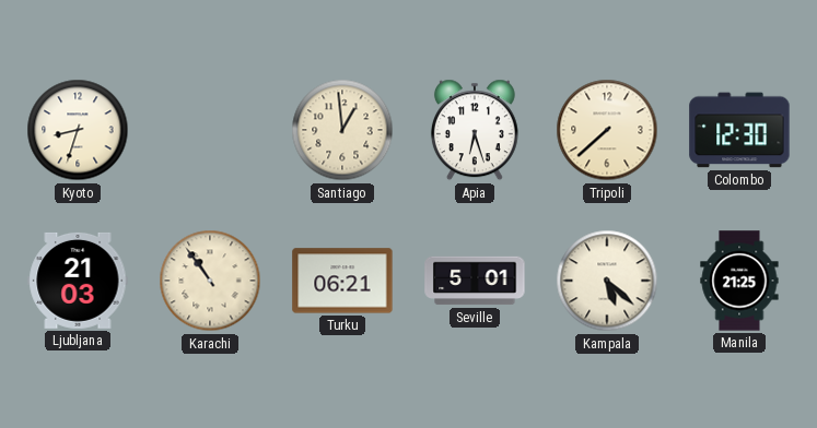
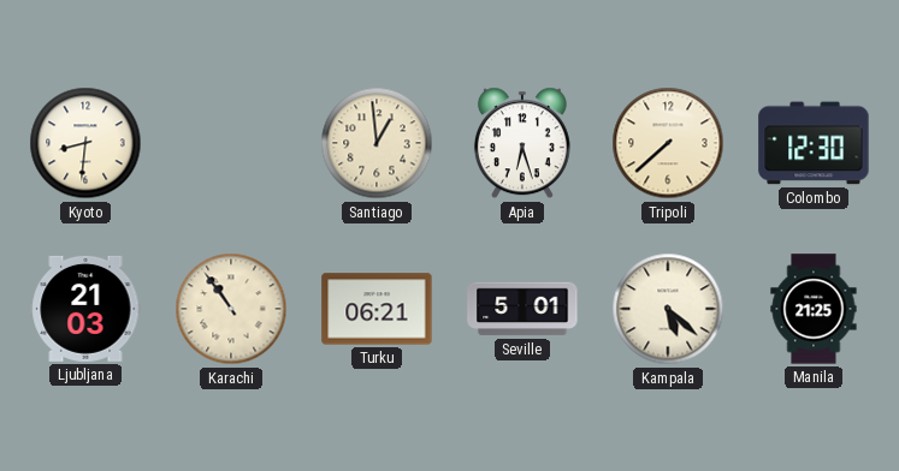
Kyoto: 8:33 -> 8:31 (85, 143)
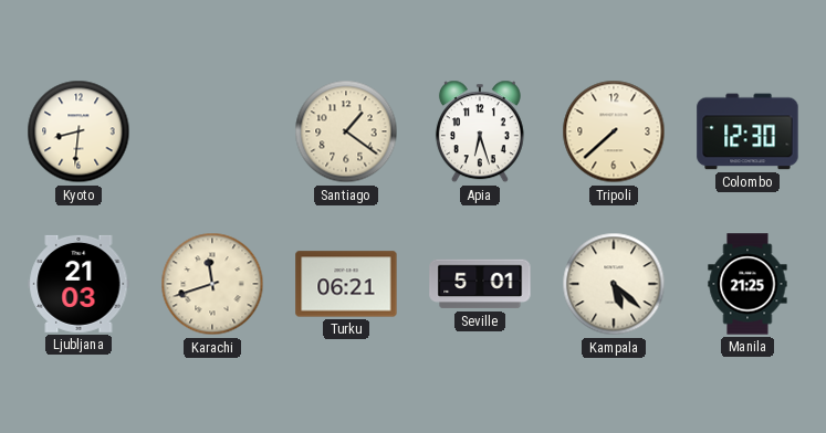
Santiago: 12:59 -> 1:21 (346, 131)
Karachi: 10:54 -> 11:42 (212, 284)
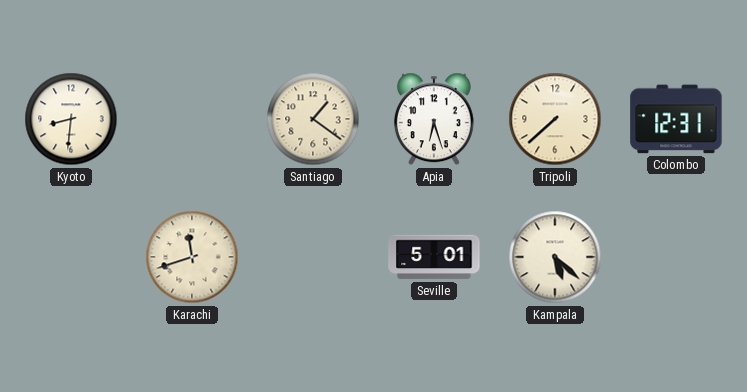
Colombo: 12:30 -> 12:31 (676, 119)
Ljubljana: 21:03 -> none (79, 284)
Turku: 06:21 -> none (346, 284)
Manila: 21:25 -> none (747, 284)
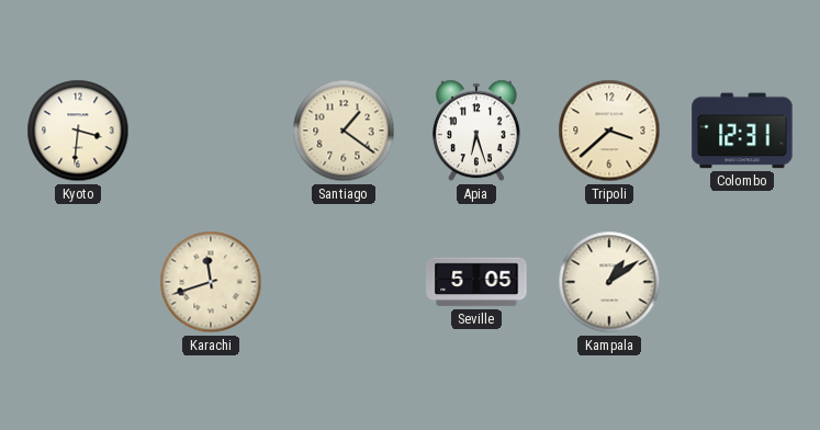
Kyoto: 8:31 -> 3:31 (78, 131)
Tripoli: 7:38 -> 3:38 (609, 131)
Seville: 5:01 -> 5:05 (476, 282)
Kampala: 5:22 -> 1:09 (609, 282)
